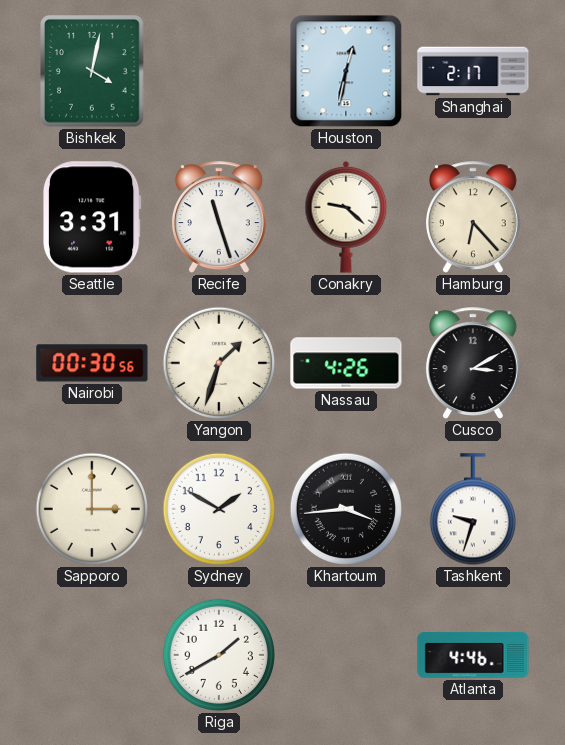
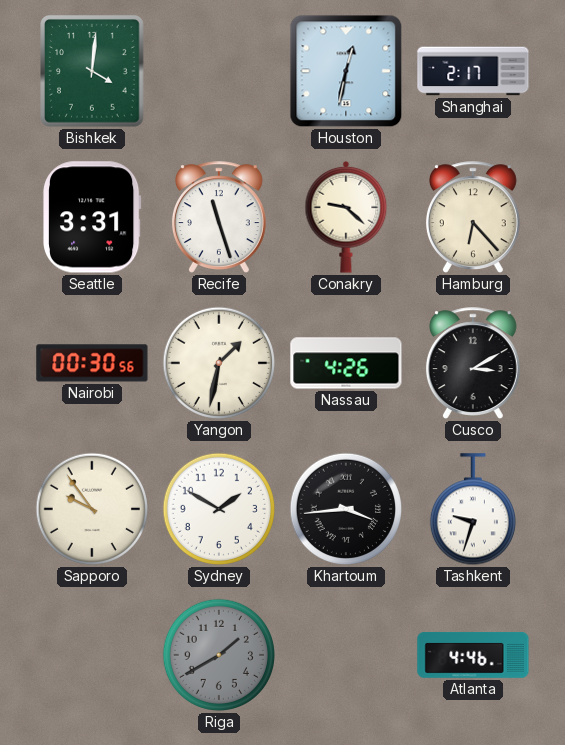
Bishkek: 4:02 -> 4:01 (93, 71)
Yangon: 1:33 -> 1:32 (219, 363)
Sapporo: 3:00 -> 9:54 (92, 509)
Riga dial: white -> grey (219, 655)
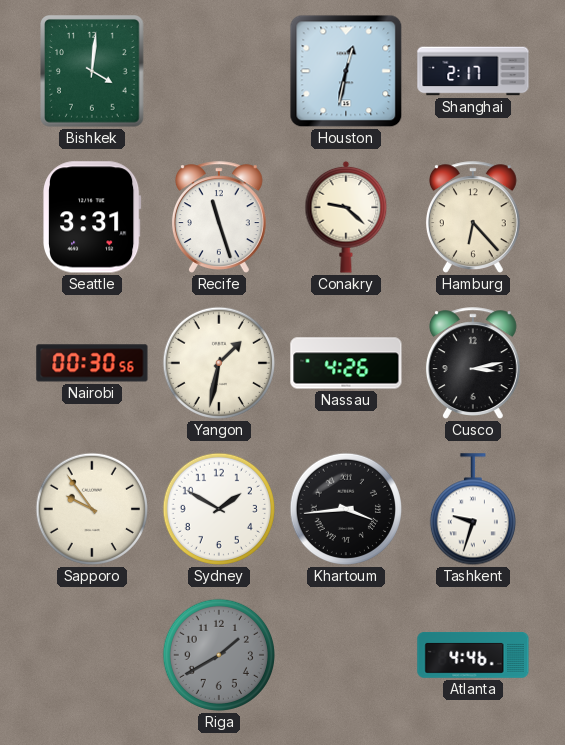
Cusco: 3:10 -> 3:13 (473, 363)
